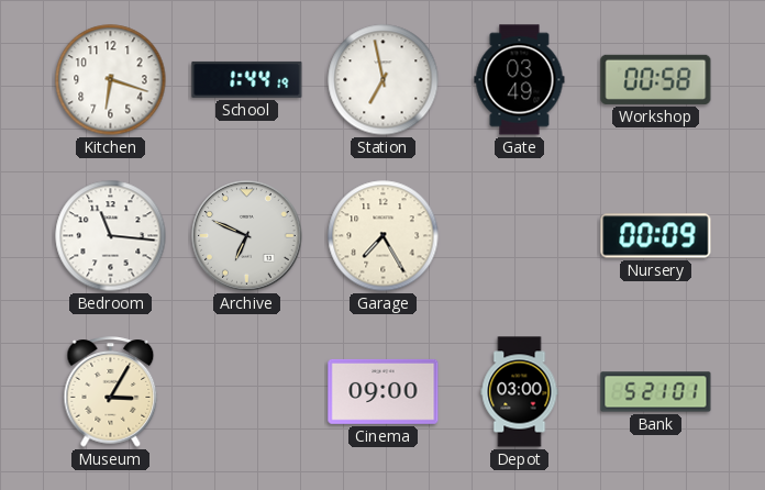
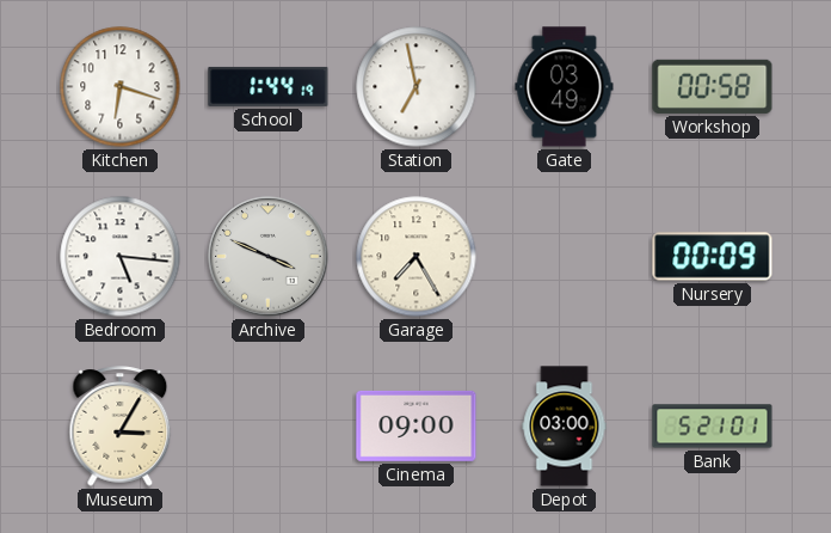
Bedroom: 11:16 -> 5:16 (121, 257)
Archive: 6:49 -> 3:49 (269, 257)
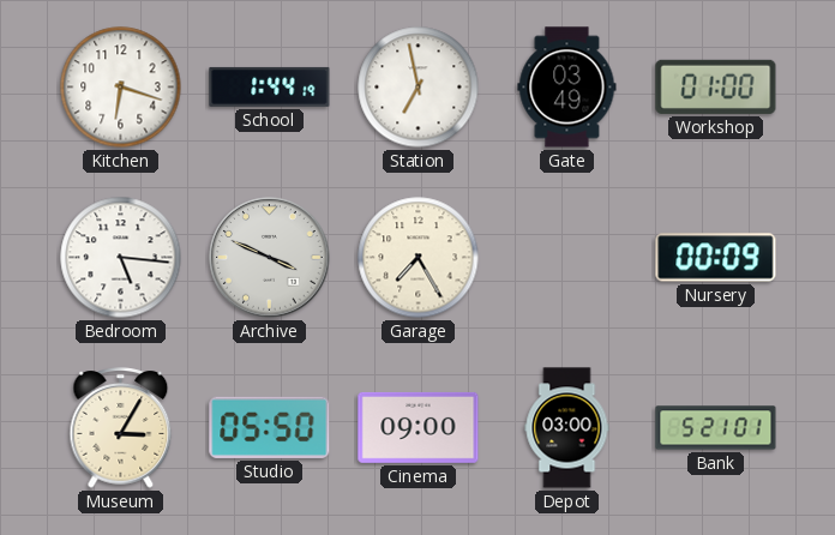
Workshop: 00:58 -> 01:00 (716, 86)
Studio: none -> 05:50 (270, 427)
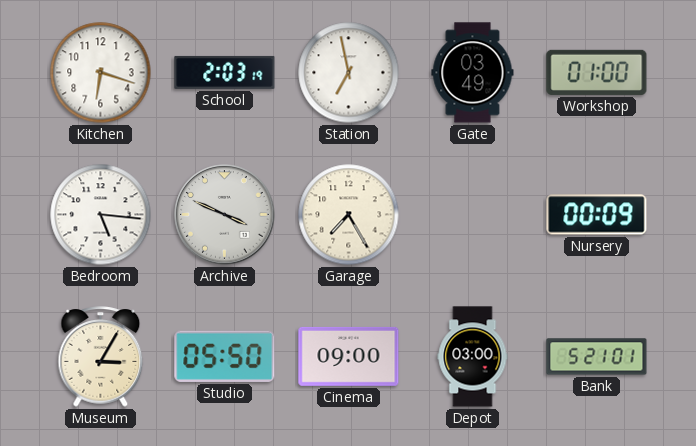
School: 1:44 -> 2:03 (225, 72)
